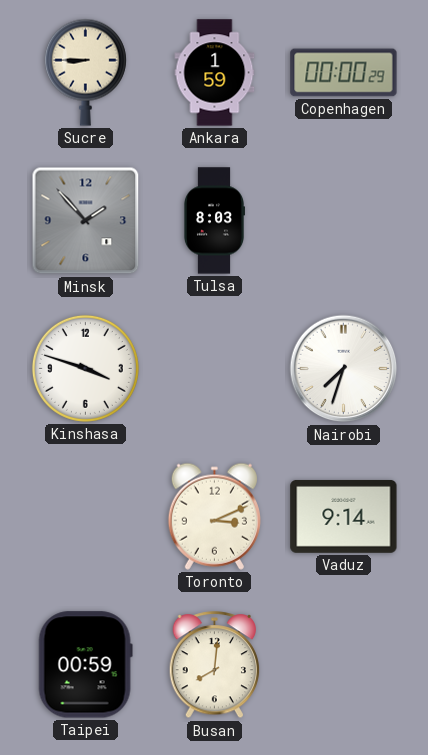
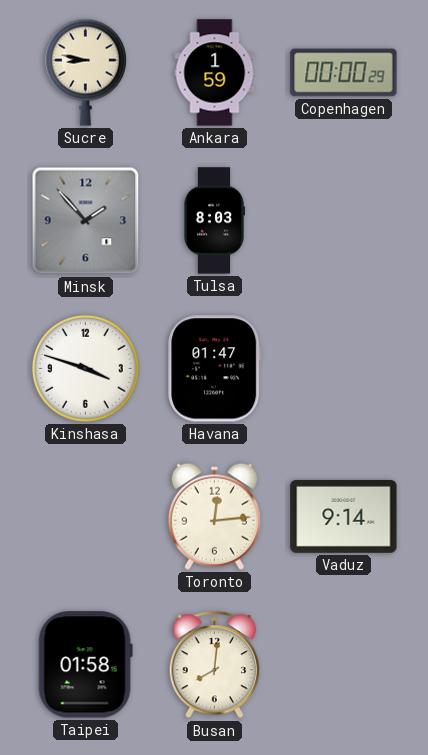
Sucre: 8:45 -> 8:47 (85, 72)
Havana: none -> 01:47 (215, 369)
Nairobi: 7:33 -> none (344, 369)
Toronto: 3:11 -> 12:14 (214, 516)
Taipei: 00:59 -> 01:58 (85, 665)
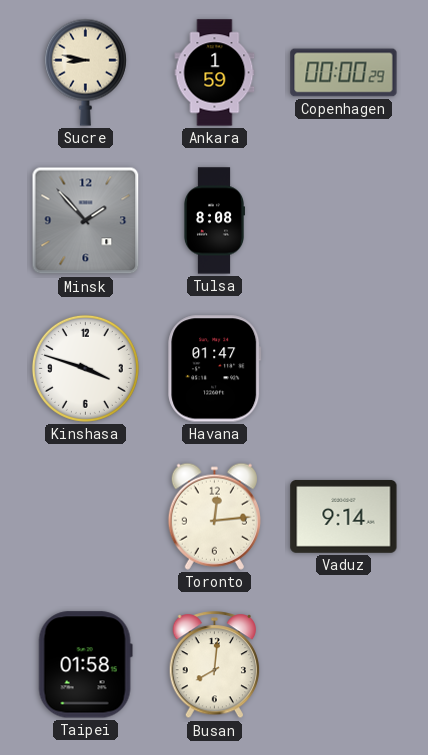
Tulsa: 8:03 -> 8:08 (213, 221)
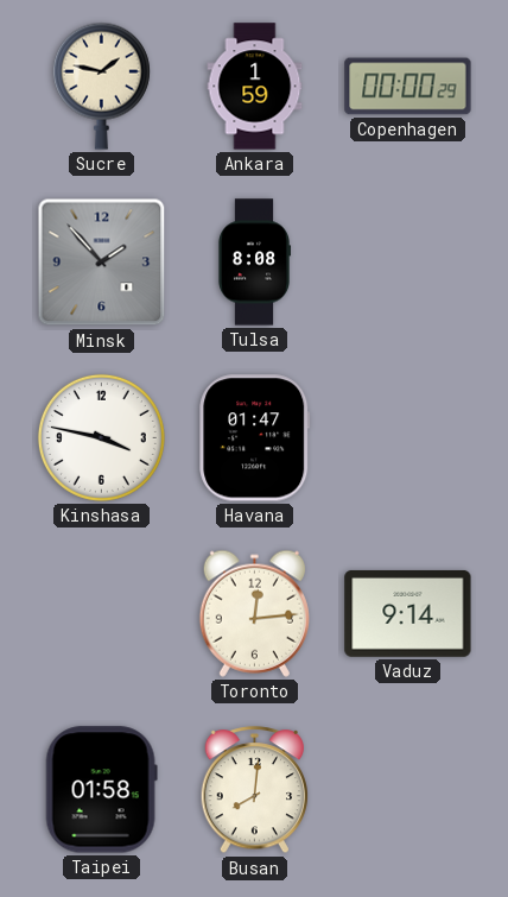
Sucre: 8:47 -> 1:47 (101, 86)
Kinshasa: 3:48 -> 3:47 (101, 437)
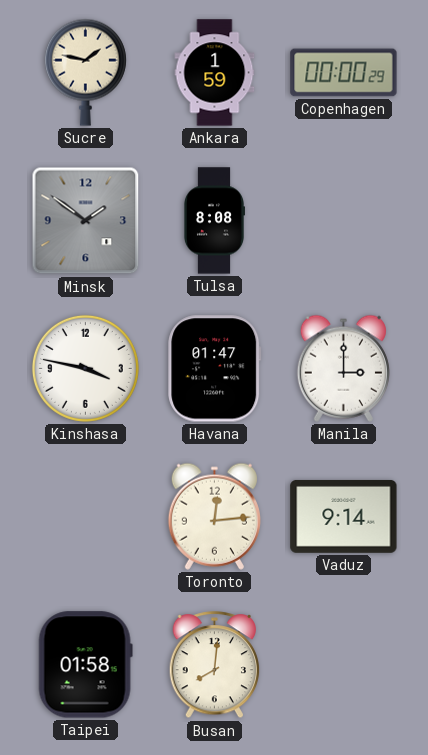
Minsk: 1:53 -> 1:51 (86, 221)
Manila: none -> 3:00 (343, 368)
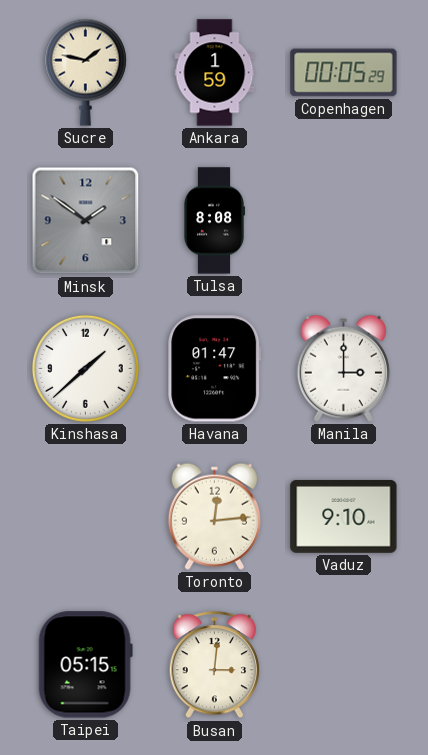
Copenhagen: 00:00 -> 00:05 (344, 73)
Kinshasa: 3:47 -> 1:38 (85, 368)
Vaduz: 9:14 -> 9:10 (344, 516)
Taipei: 01:58 -> 05:15 (85, 665)
Busan: 8:01 -> 3:01 (215, 665)
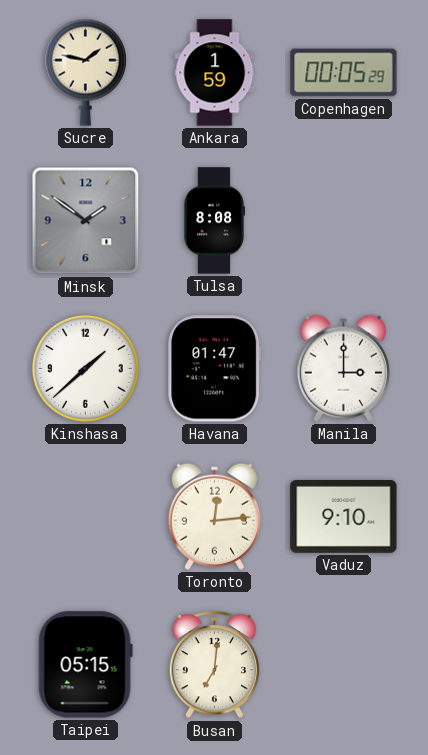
Busan: 3:01 -> 7:01 (215, 665)
